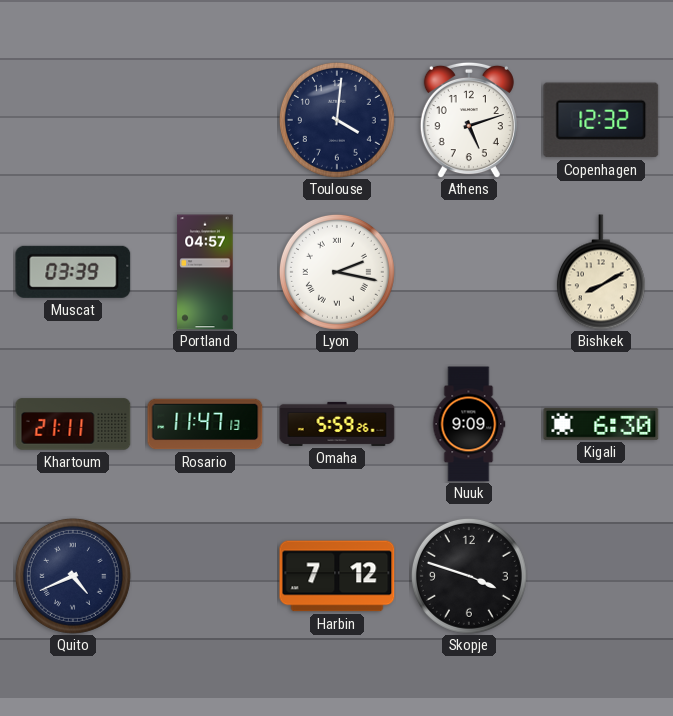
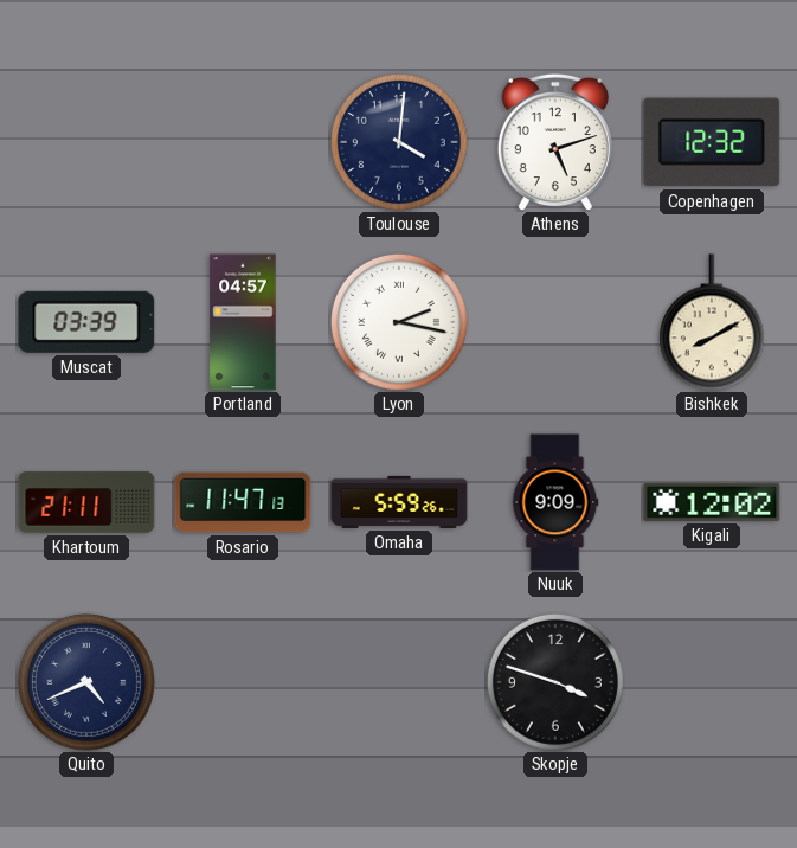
Kigali: 6:30 -> 12:02 (712, 502)
Harbin: 7:12 -> none (337, 576)
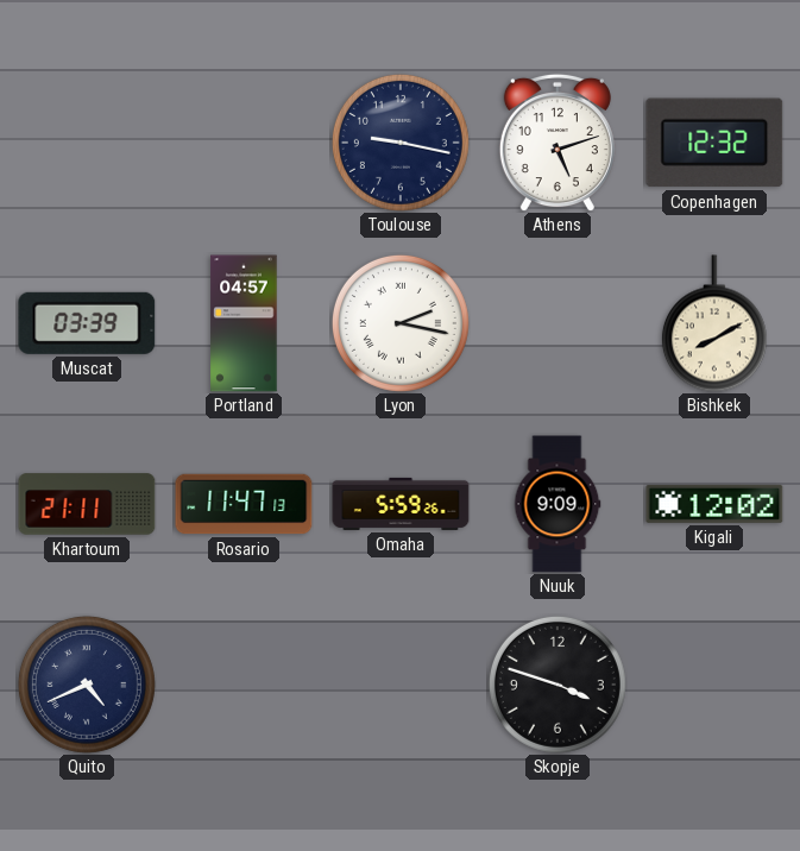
Toulouse: 4:01 -> 9:17 (401, 143)
